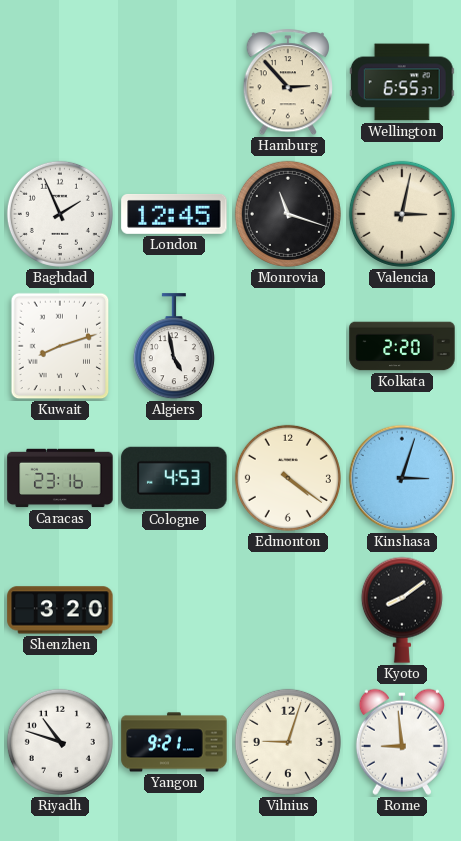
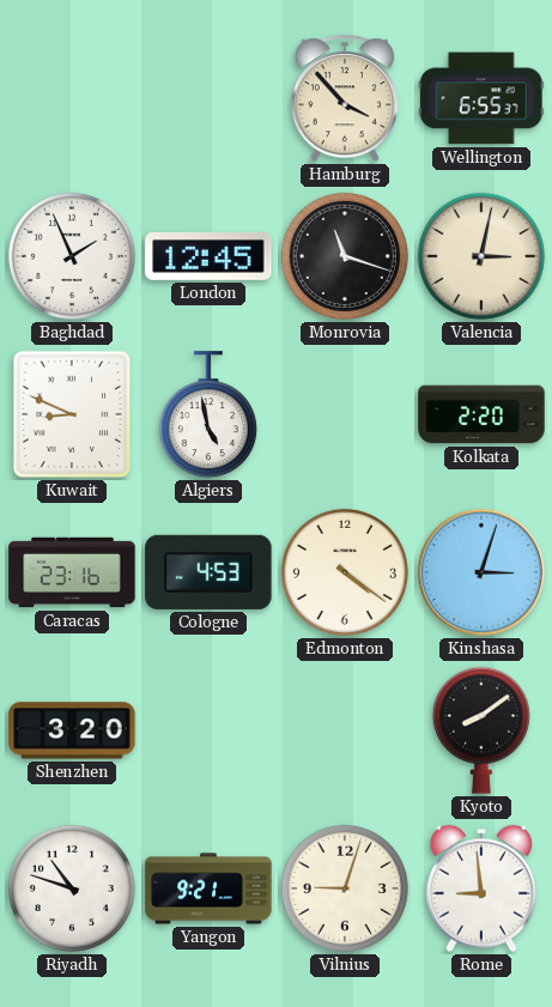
Hamburg: 2:53 -> 3:53 (344, 99)
Kuwait: 8:12 -> 8:49 (72, 414)
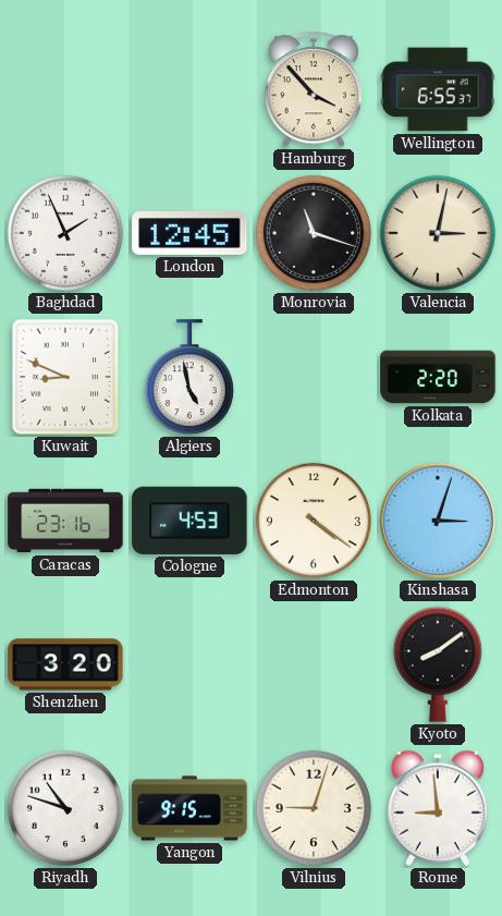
Yangon: 9:21 -> 9:15 (189, 808)
